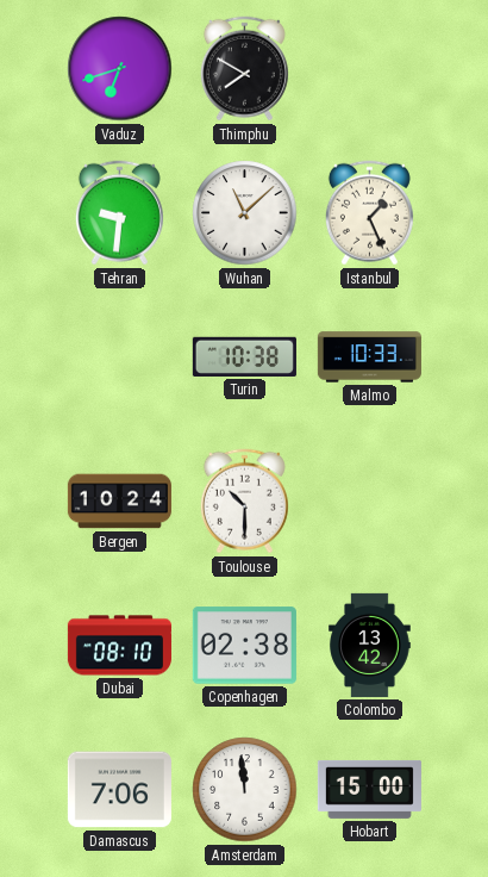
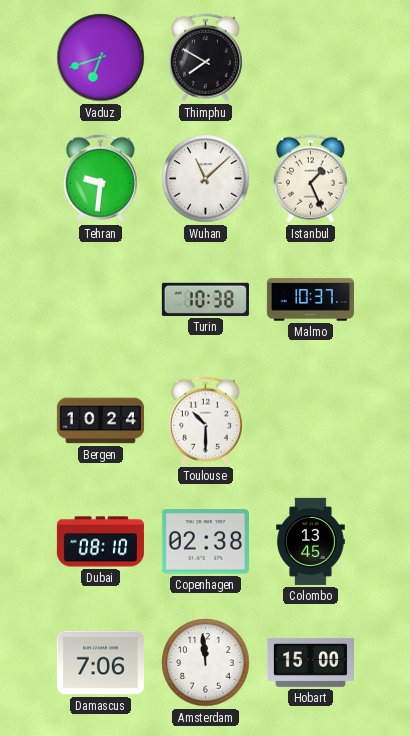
Malmo: 10:33 -> 10:37 (310, 300)
Colombo: 13:42 -> 13:45 (311, 541)
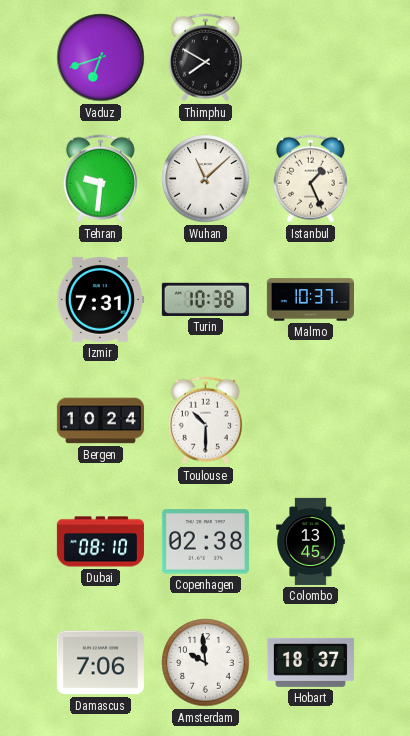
Izmir: none -> 7:31 (100, 299)
Amsterdam: 11:59 -> 9:59 (206, 663)
Hobart: 15:00 -> 18:37 (310, 662)
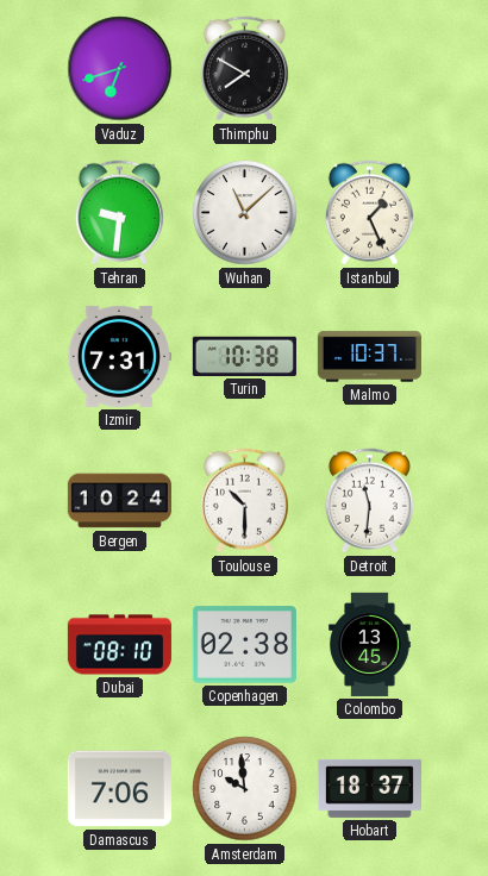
Detroit: none -> 11:31 (369, 501)
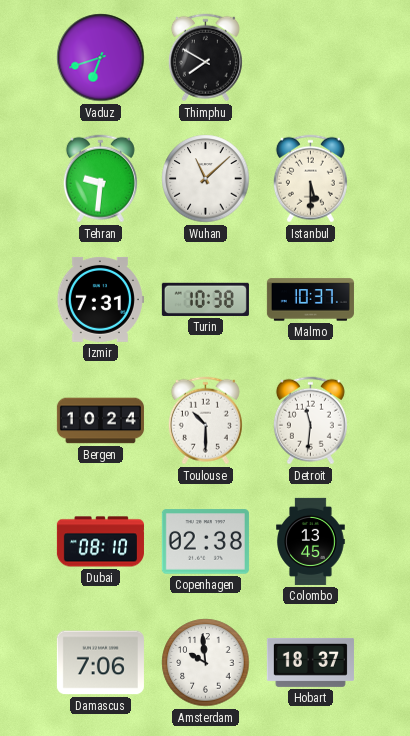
Istanbul: 1:26 -> 5:30 (310, 179)
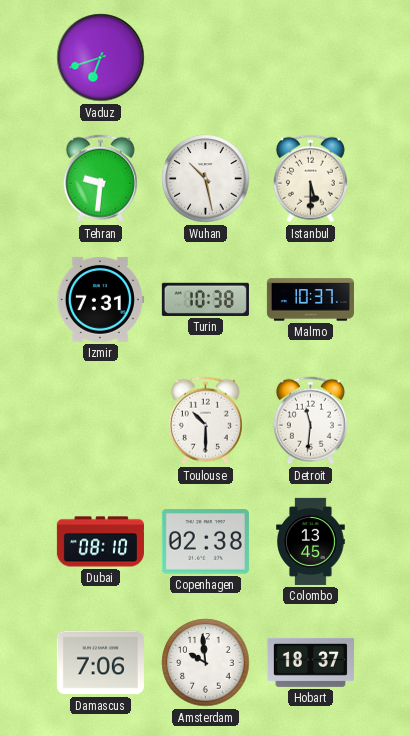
Thimphu: 7:50 -> none (205, 58)
Wuhan: 11:08 -> 10:28 (206, 179)
Bergen: 10:24 -> none (100, 421)
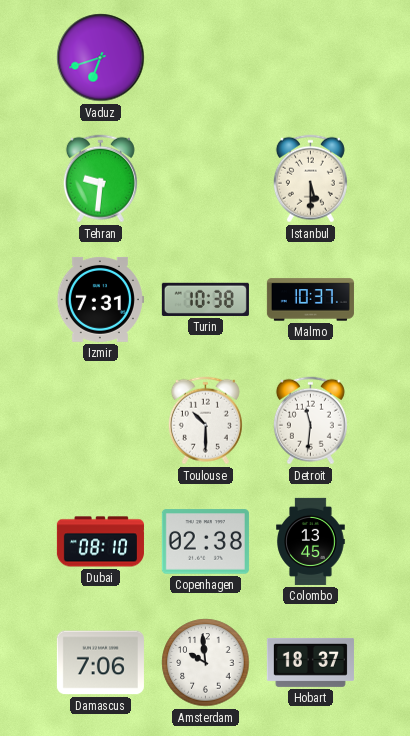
Wuhan: 10:28 -> none (206, 179)
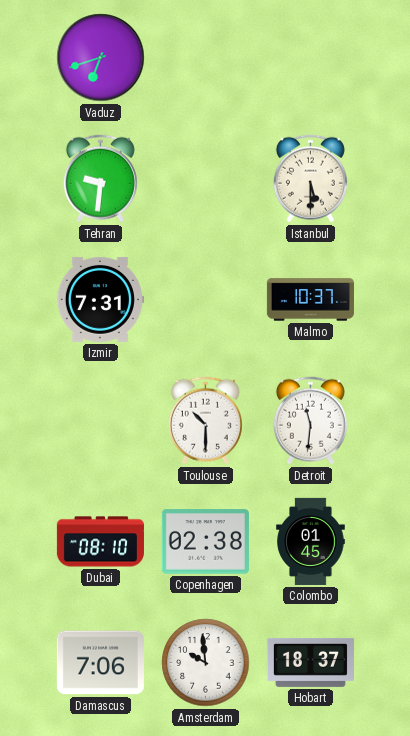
Turin: 10:38 -> none (205, 299)
Colombo: 13:45 -> 01:45 (311, 541)
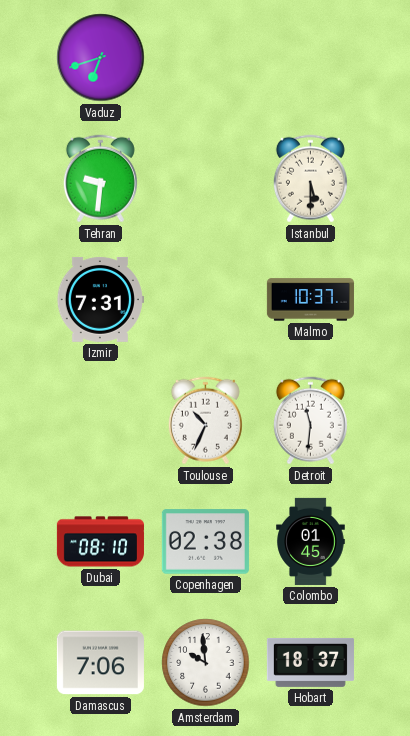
Toulouse: 10:30 -> 10:34 (205, 421)
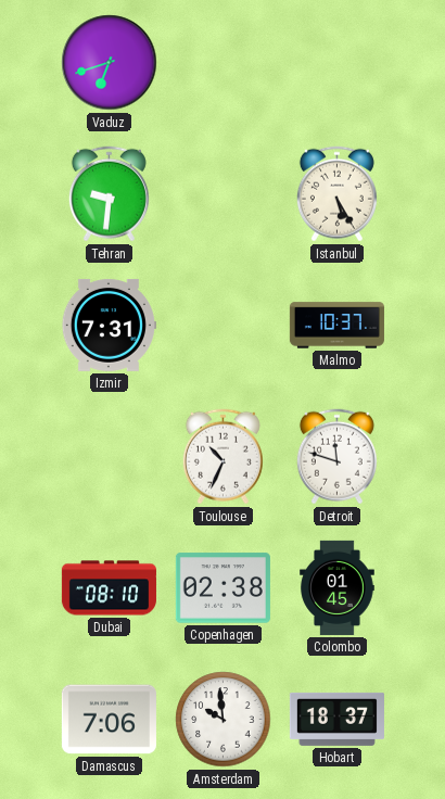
Istanbul: 5:30 -> 5:25 (336, 194)
Detroit: 11:31 -> 11:48 (336, 457)
